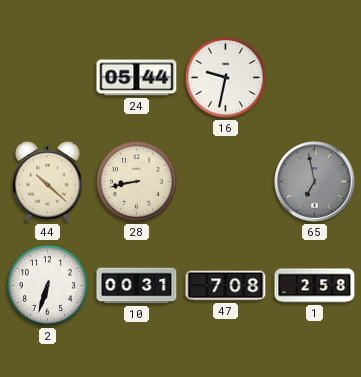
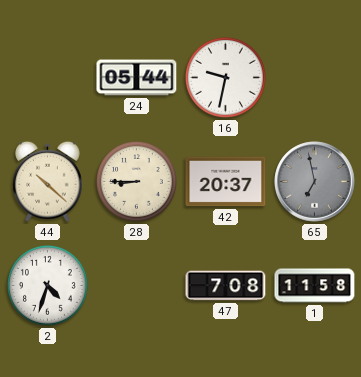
28: 8:43 -> 8:45 (137, 182)
42: none -> 20:37 (226, 182)
2: 6:33 -> 4:33 (48, 286)
10: 00:31 -> none (137, 286)
1: 2:58 -> 11:58 (315, 286)
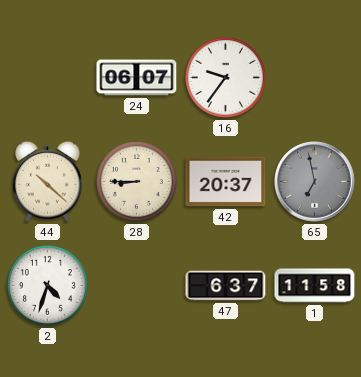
24: 05:44 -> 06:07 (137, 78)
16: 9:32 -> 9:36 (226, 78)
47: 7:08 -> 6:37 (226, 286)
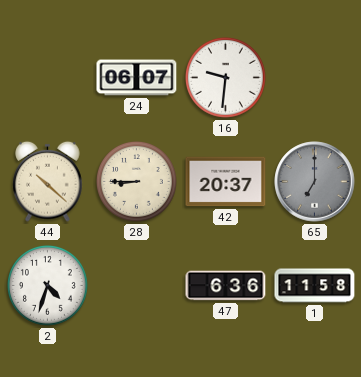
16: 9:36 -> 9:31 (226, 78)
65: 6:58 -> 7:00 (315, 182)
47: 6:37 -> 6:36 (226, 286)
